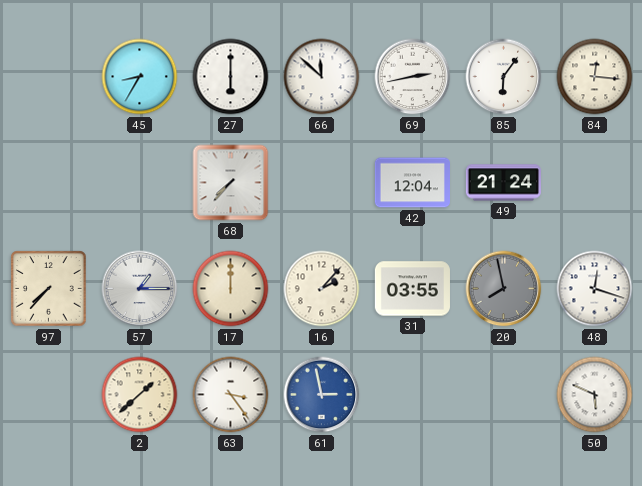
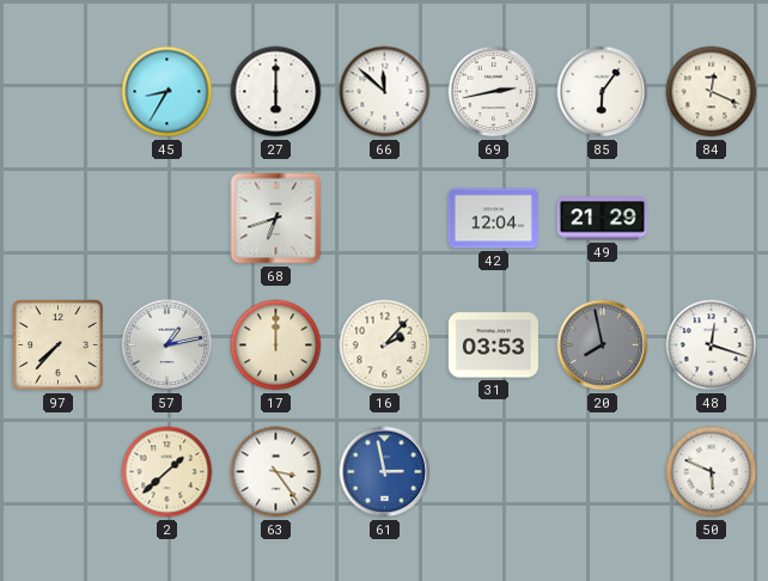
84: 12:16 -> 12:19 (712, 92)
68: 7:37 -> 6:42 (276, 219)
49: 21:24 -> 21:29 (602, 219)
57: 1:15 -> 1:13 (167, 345)
31: 03:55 -> 03:53 (493, 345)
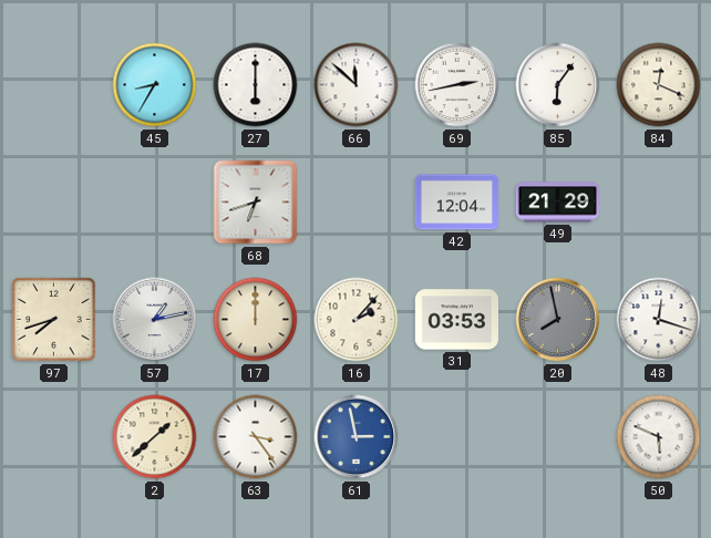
97: 7:37 -> 7:42 (54, 320)
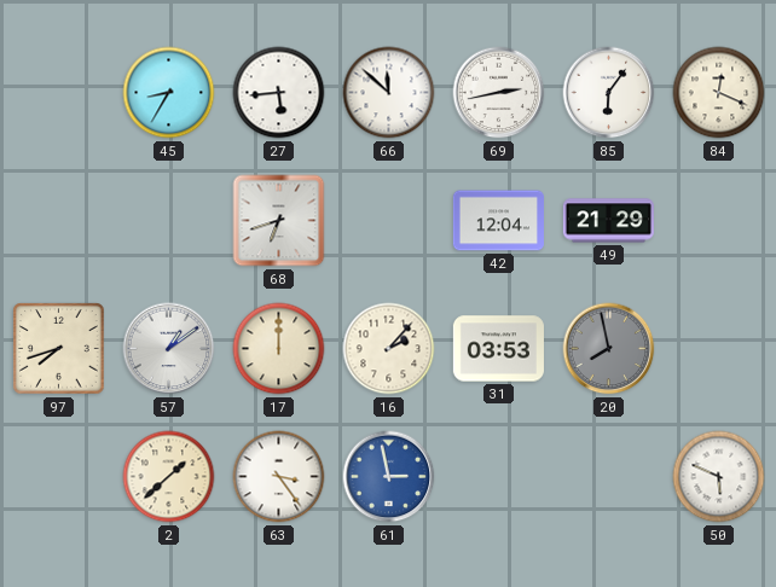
27: 6:00 -> 5:44 (279, 93)
57: 1:13 -> 1:09 (169, 349)
48: 12:18 -> none (659, 320)
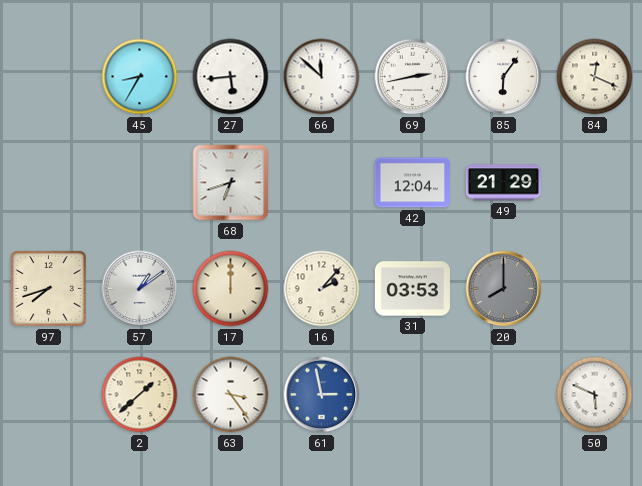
20: 7:58 -> 8:00 (504, 289)
